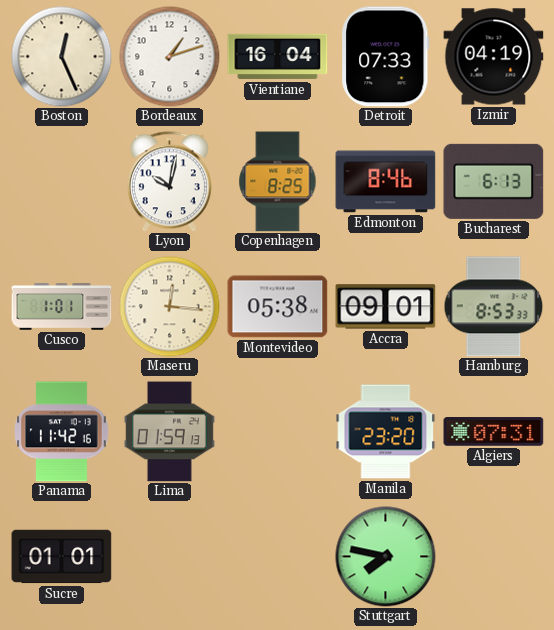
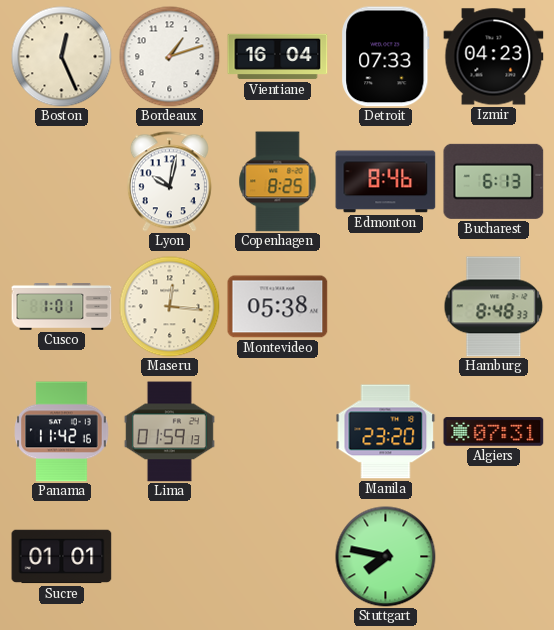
Izmir: 04:19 -> 04:23 (494, 57)
Accra: 09:01 -> none (386, 307)
Hamburg: 8:53 -> 8:48 (494, 307)
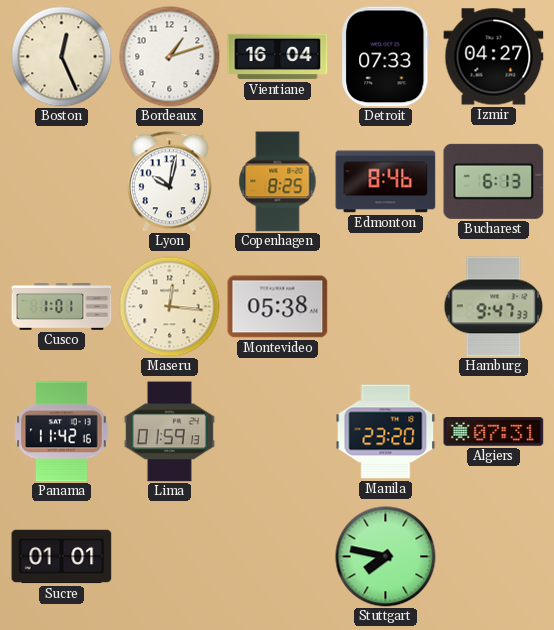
Izmir: 04:23 -> 04:27 (494, 57)
Hamburg: 8:48 -> 9:47 (494, 307)
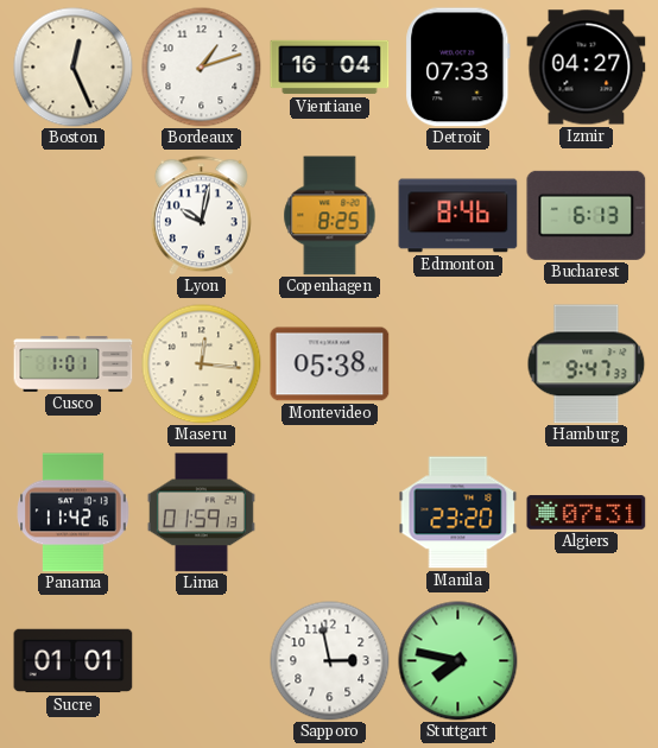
Sapporo: none -> 2:58 (330, 661)
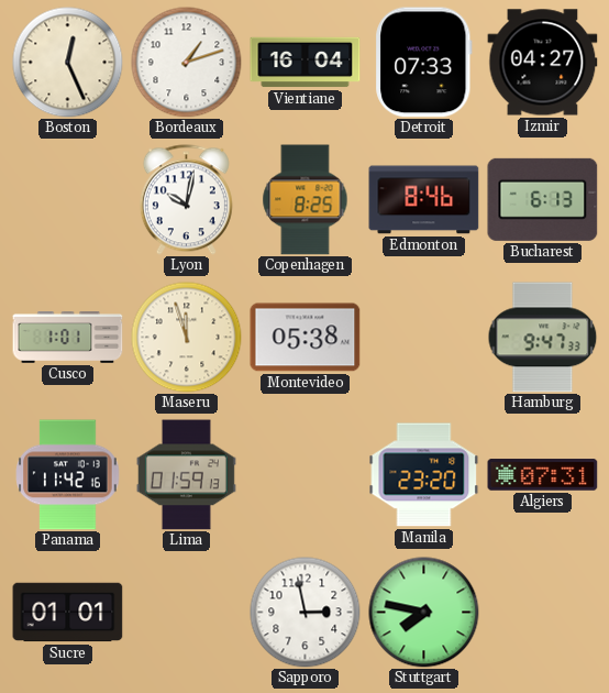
Maseru: 12:16 -> 11:57 (187, 338)
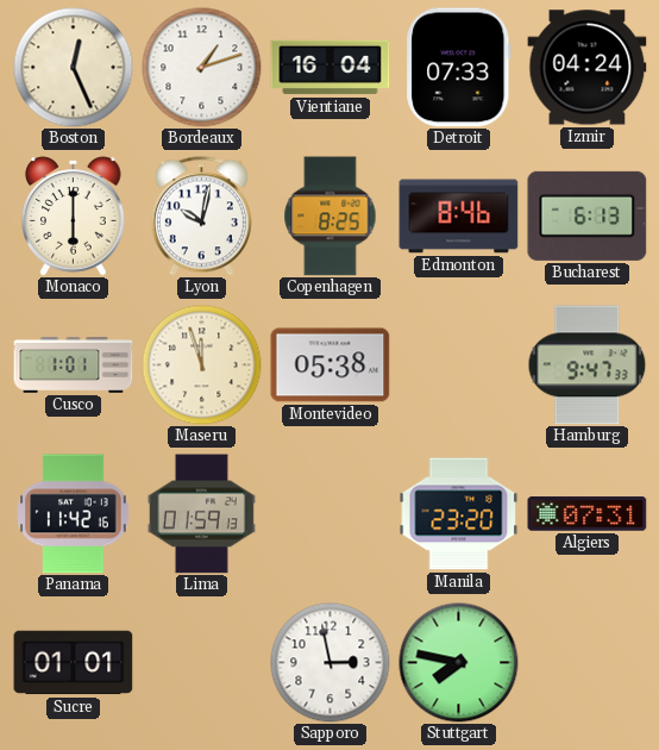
Izmir: 04:27 -> 04:24 (588, 68)
Monaco: none -> 6:00 (74, 217)
